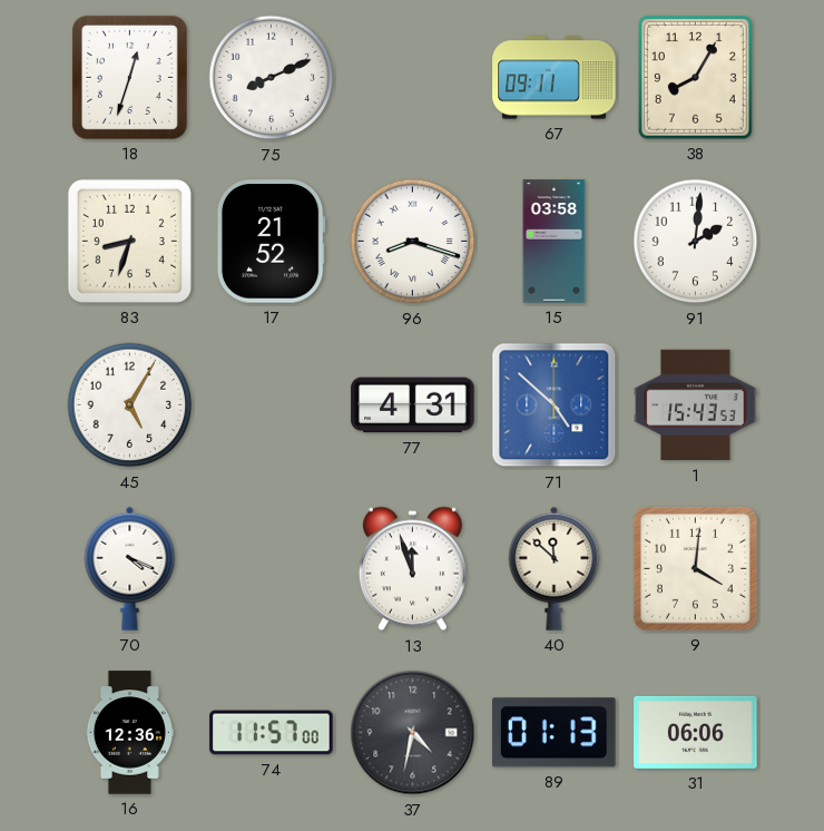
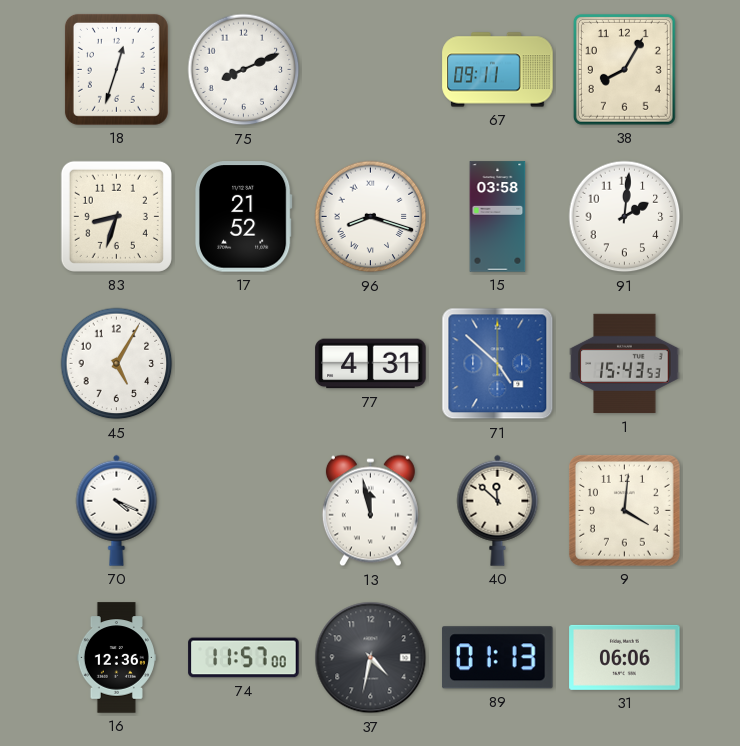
13: 11:57 -> 11:58 (370, 511)
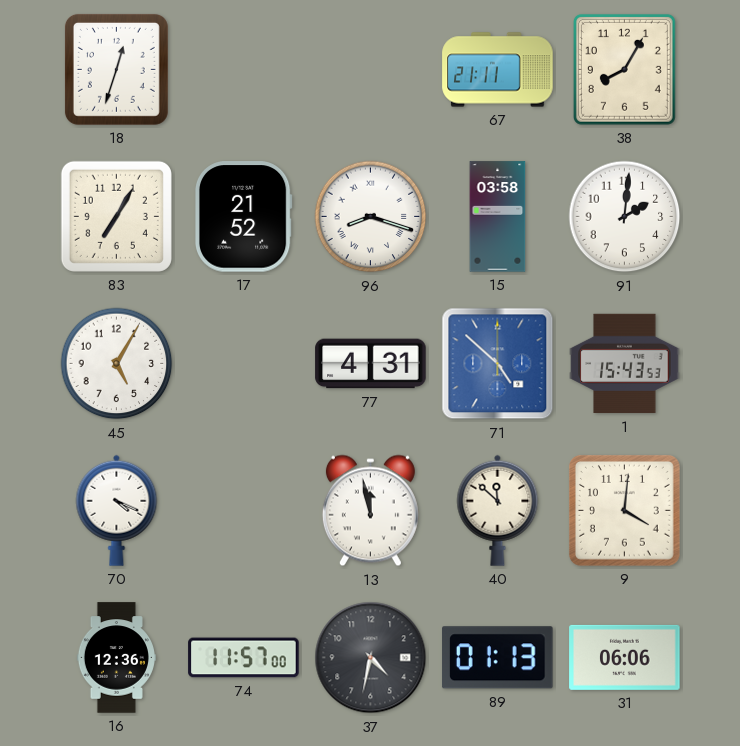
75: 8:11 -> none (244, 70)
67: 09:11 -> 21:11 (498, 70)
83: 8:33 -> 7:05 (116, 216)
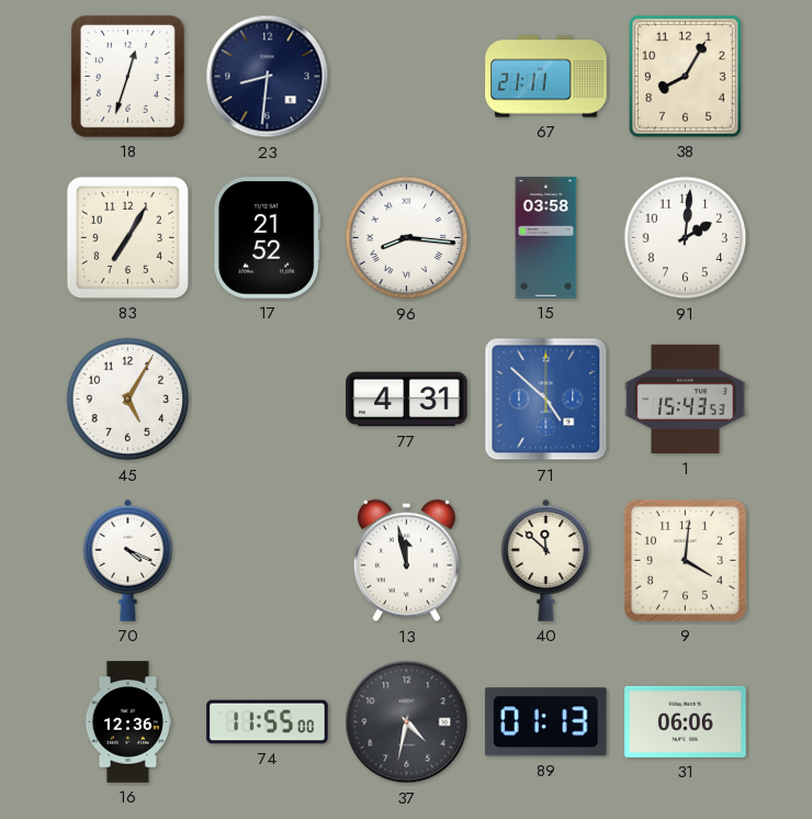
23: none -> 8:31 (268, 77)
96: 8:18 -> 8:16 (407, 238)
74: 11:57 -> 11:55 (268, 722)
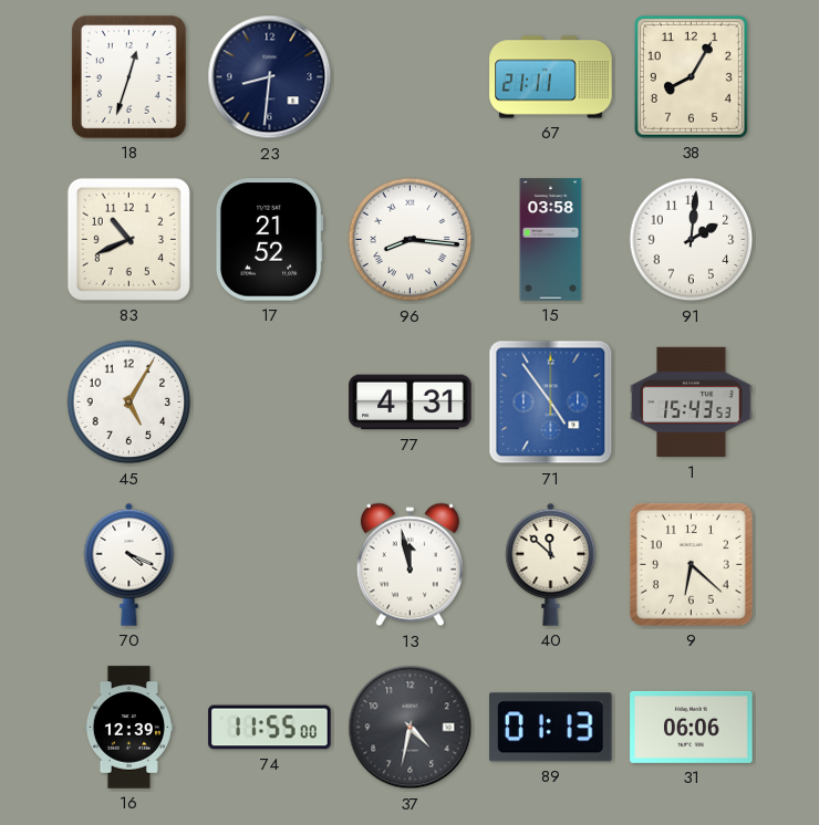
83: 7:05 -> 10:41 (128, 239)
71: 4:52 -> 4:54 (551, 403)
9: 4:01 -> 6:22 (691, 564)
16: 12:36 -> 12:39 (128, 728)
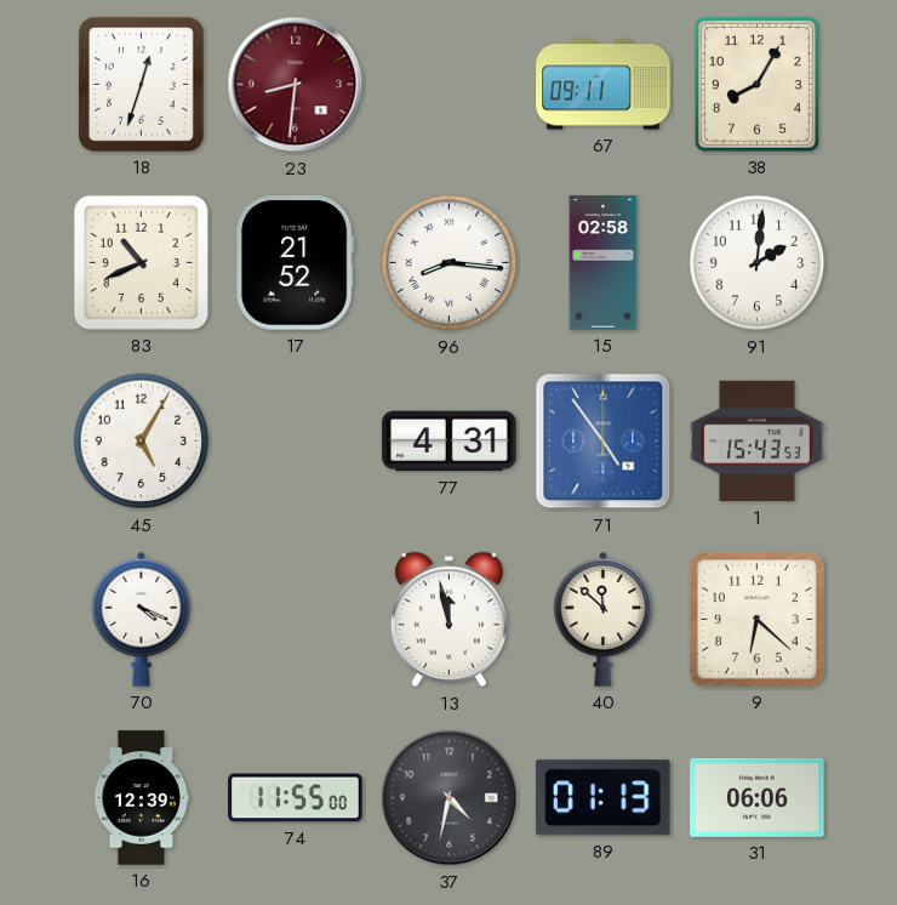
23 dial: navy -> burgundy (296, 85)
67: 21:11 -> 09:11 (604, 85)
15: 03:58 -> 02:58 (604, 263)
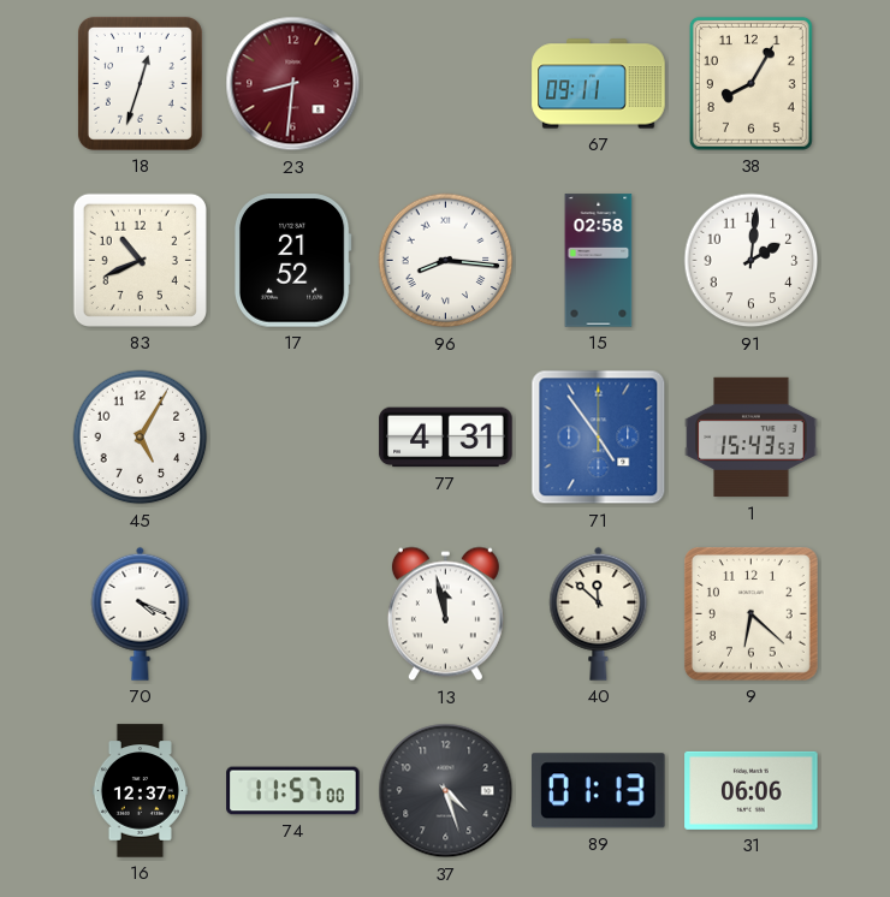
16: 12:39 -> 12:37 (140, 791)
74: 11:55 -> 11:57 (293, 791)
37: 4:32 -> 4:27 (446, 791)
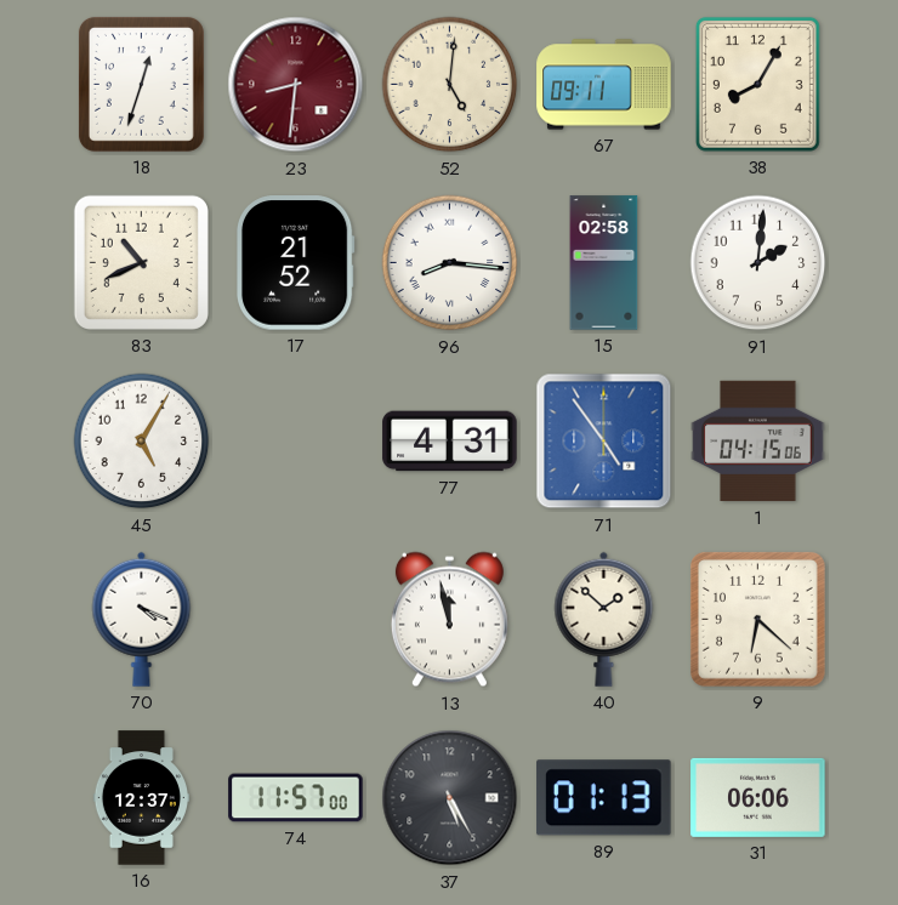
52: none -> 5:01 (450, 85)
1: 15:43 -> 04:15 (758, 442)
40: 11:52 -> 1:52 (604, 619)
37: 4:27 -> 5:25 (450, 798)
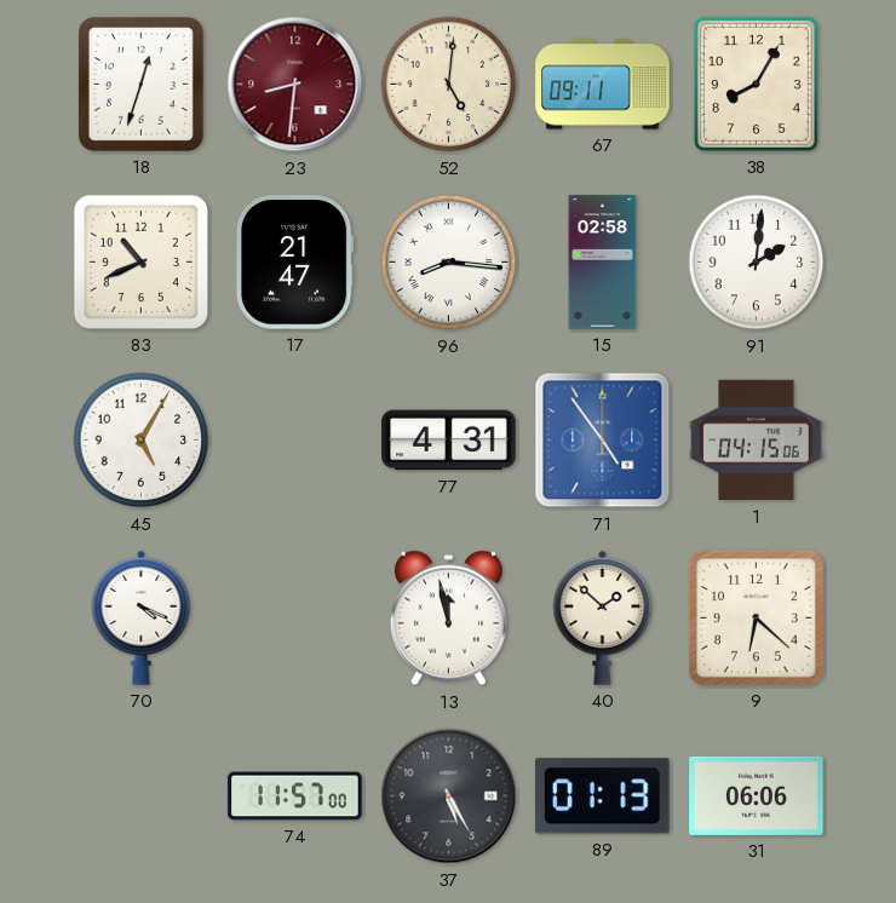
17: 21:52 -> 21:47 (294, 263)
16: 12:37 -> none (141, 798)
